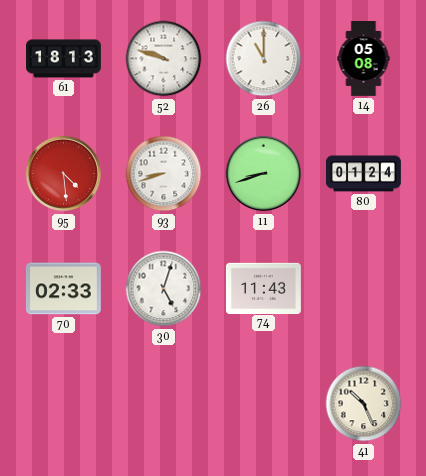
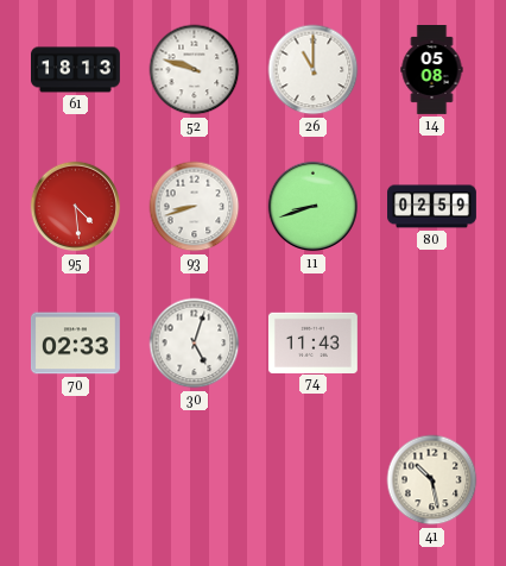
80: 01:24 -> 02:59 (432, 207)
41: 10:26 -> 10:28 (432, 480)
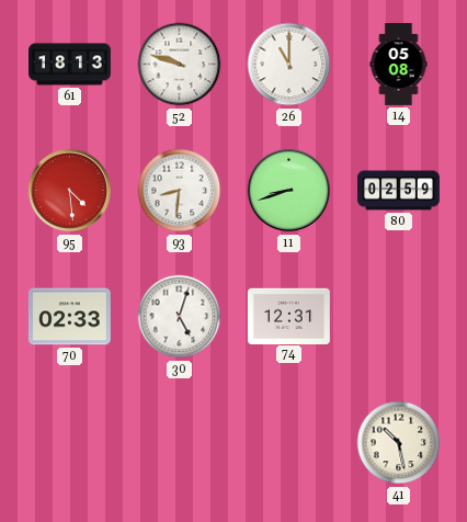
93: 8:42 -> 8:31 (180, 191)
74: 11:43 -> 12:31 (288, 316)
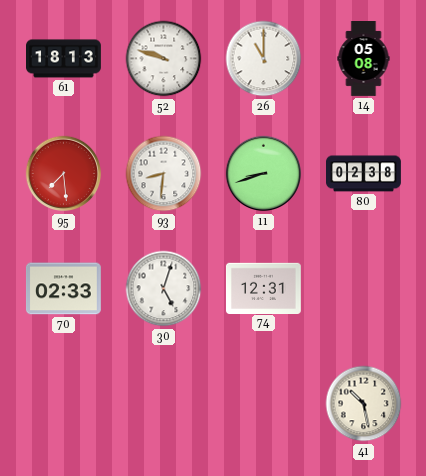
95: 4:29 -> 7:29 (64, 174)
80: 02:59 -> 02:38 (364, 174)
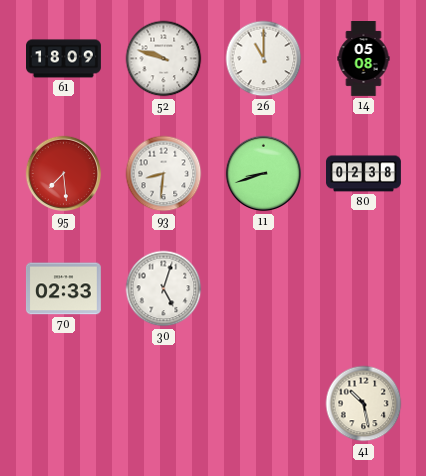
61: 18:13 -> 18:09 (64, 59)
74: 12:31 -> none (263, 288)
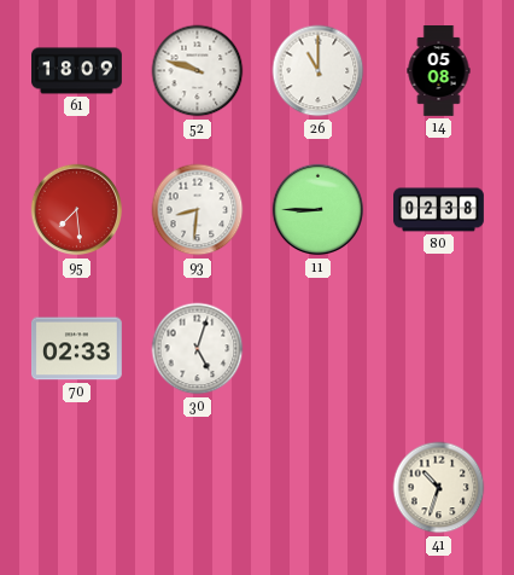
11: 8:42 -> 8:45 (319, 210)
41: 10:28 -> 10:33 (439, 488)
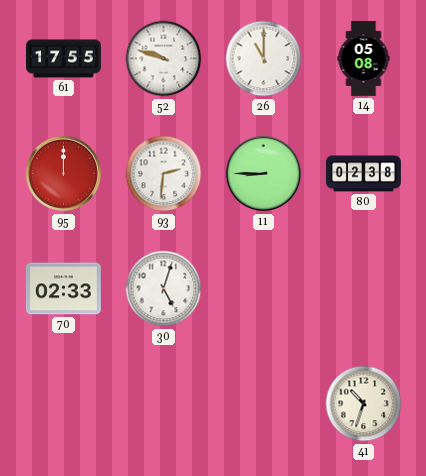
61: 18:09 -> 17:55 (64, 59)
95: 7:29 -> 12:00 (64, 174)
93: 8:31 -> 2:31 (164, 174)
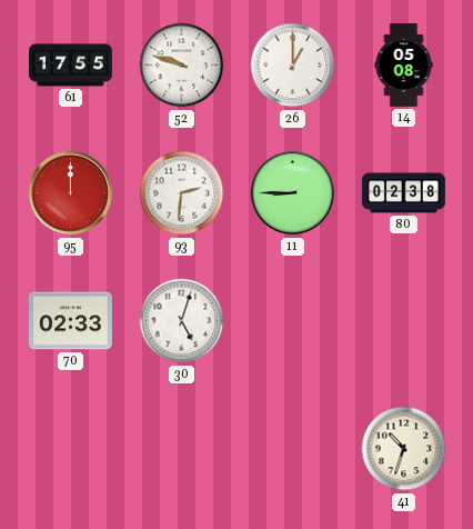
26: 11:00 -> 1:00 (293, 66)
